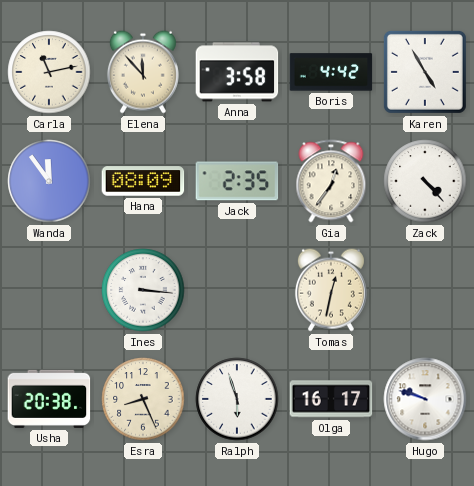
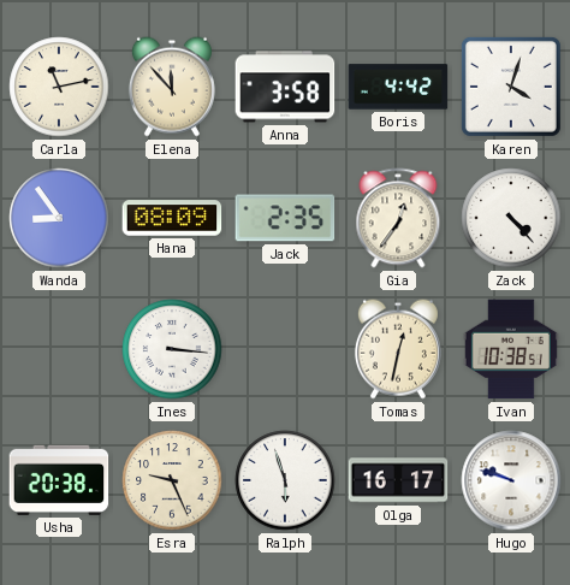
Karen: 4:55 -> 4:03 (511, 87)
Wanda: 11:54 -> 8:54 (59, 218)
Ivan: none -> 10:38 (511, 349)
Esra: 8:26 -> 9:26 (172, 480)
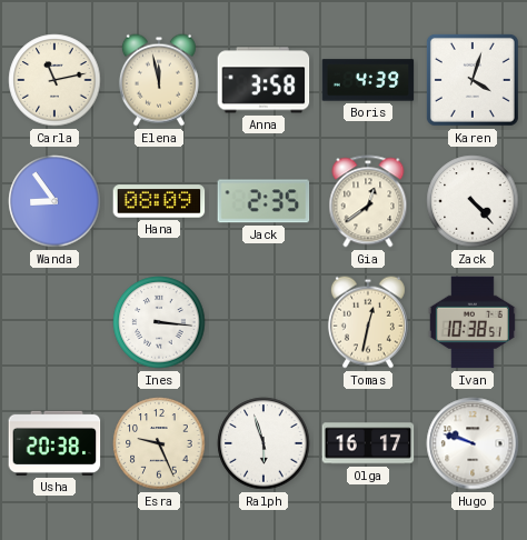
Elena: 11:53 -> 11:58 (159, 80)
Boris: 4:42 -> 4:39 (368, 80)
Gia: 12:36 -> 12:39 (368, 201)
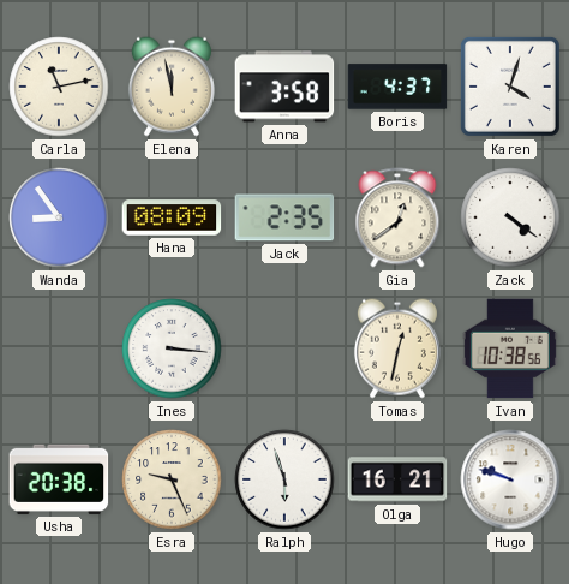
Boris: 4:39 -> 4:37 (397, 87)
Zack: 4:23 -> 4:21 (510, 217)
Ivan: 10:38:51 -> 10:38:56 (510, 348)
Olga: 16:17 -> 16:21 (397, 479)
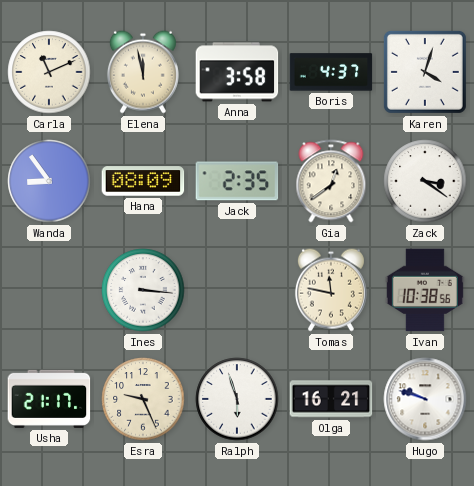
Carla: 11:13 -> 11:11 (49, 72)
Zack: 4:21 -> 3:21 (425, 181)
Tomas: 12:32 -> 11:47 (331, 290)
Usha: 20:38 -> 21:17 (49, 399)
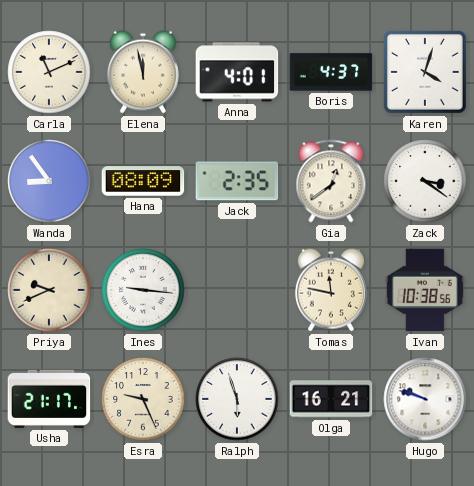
Anna: 3:58 -> 4:01 (237, 72)
Priya: none -> 9:41 (49, 290)
Ines: 3:16 -> 9:16 (143, 290)
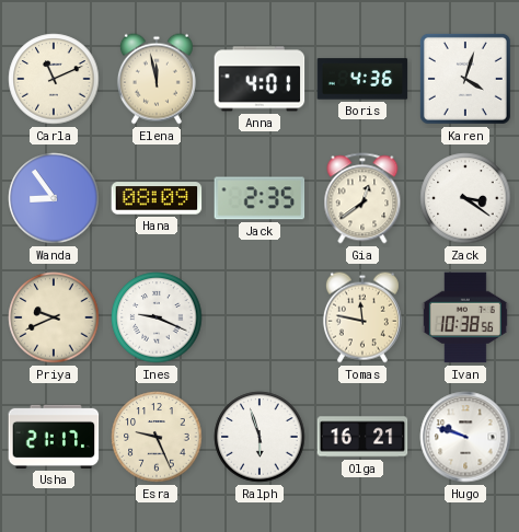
Boris: 4:37 -> 4:36 (362, 79)
Ines: 9:16 -> 9:19 (157, 317)
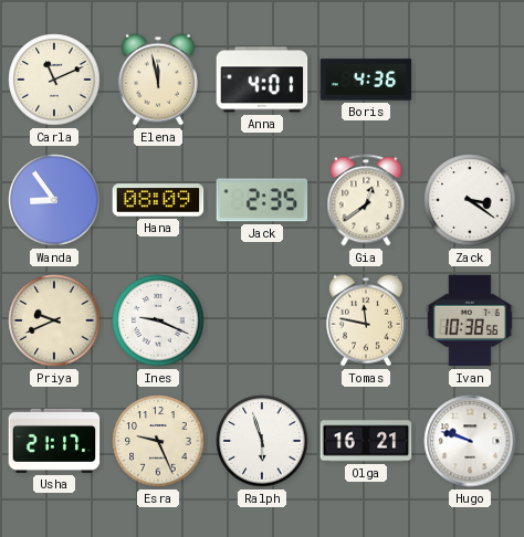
Karen: 4:03 -> none (465, 79)
